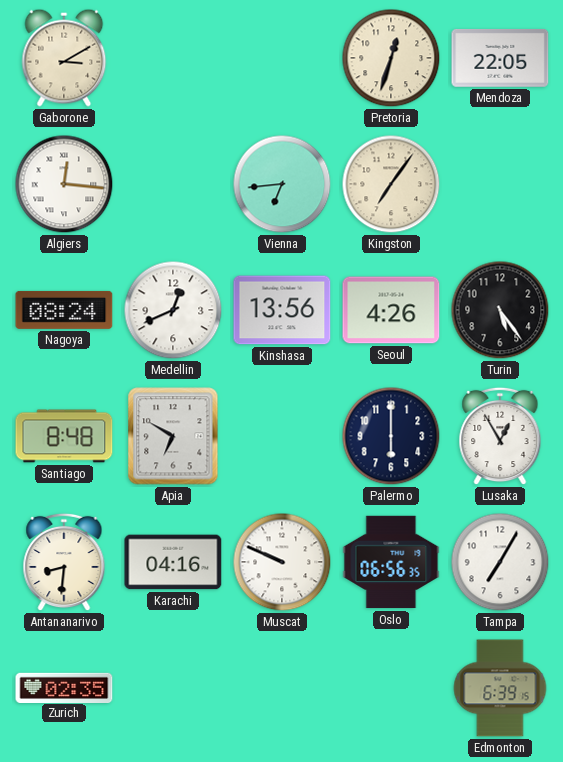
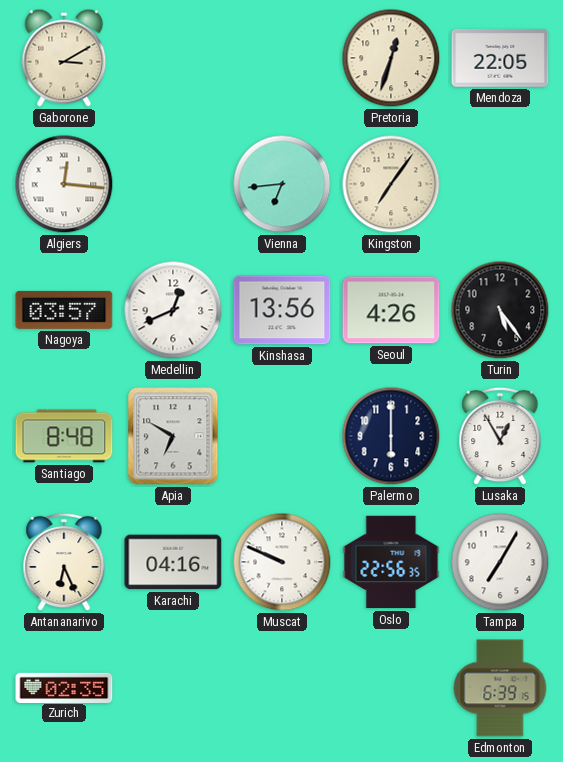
Nagoya: 08:24 -> 03:57 (64, 310)
Antananarivo: 8:31 -> 6:26 (64, 562)
Oslo: 06:56 -> 22:56 (391, 562)
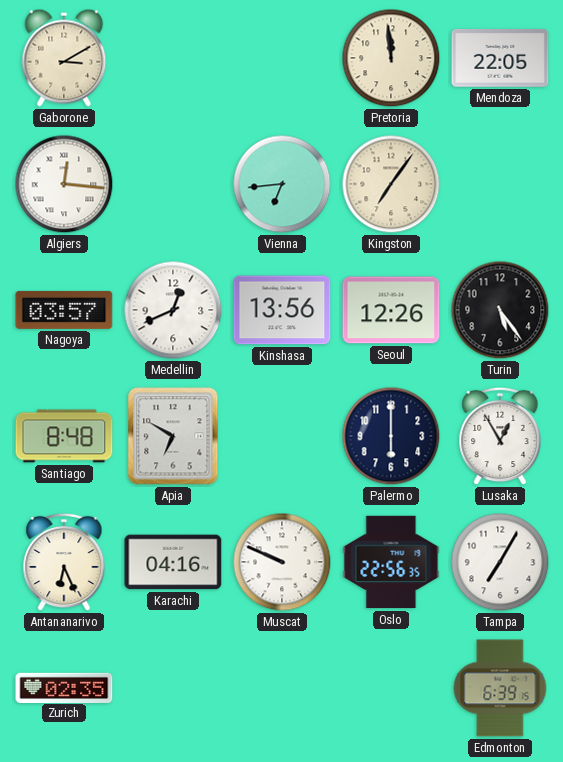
Pretoria: 12:33 -> 11:59 (391, 58)
Seoul: 4:26 -> 12:26 (391, 310)
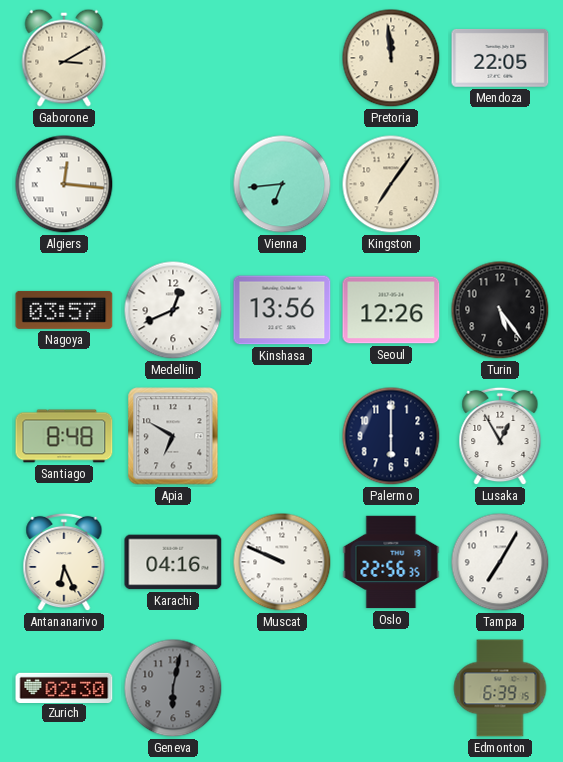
Zurich: 02:35 -> 02:30 (64, 687)
Geneva: none -> 6:02 (173, 688)
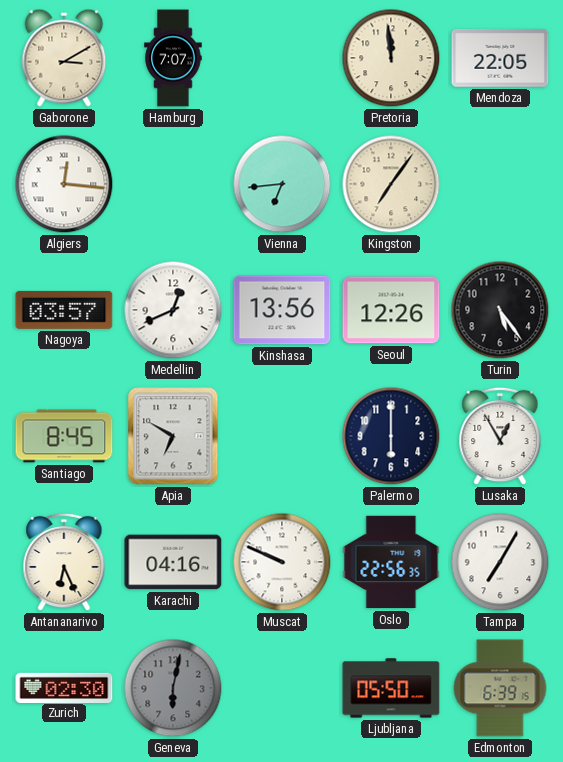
Hamburg: none -> 7:07 (173, 58)
Santiago: 8:48 -> 8:45 (64, 436)
Ljubljana: none -> 05:50 (391, 688)
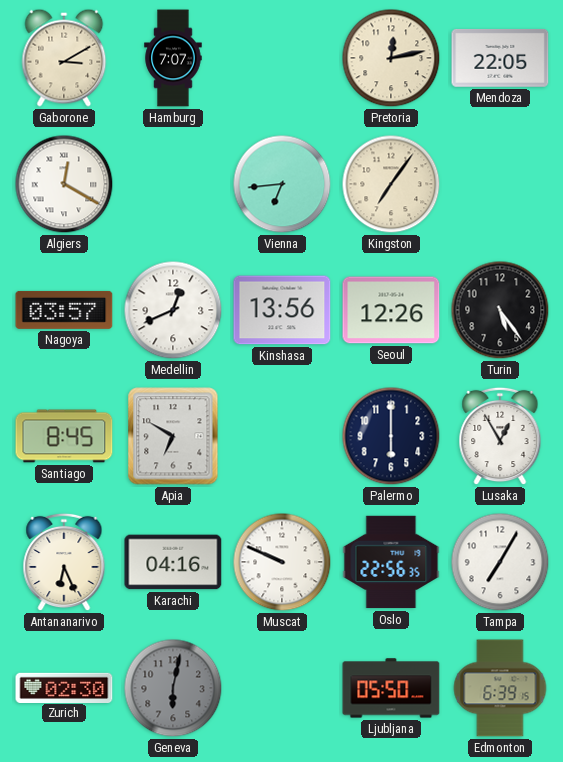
Pretoria: 11:59 -> 12:13 (391, 58)
Algiers: 12:16 -> 12:20 (64, 184)
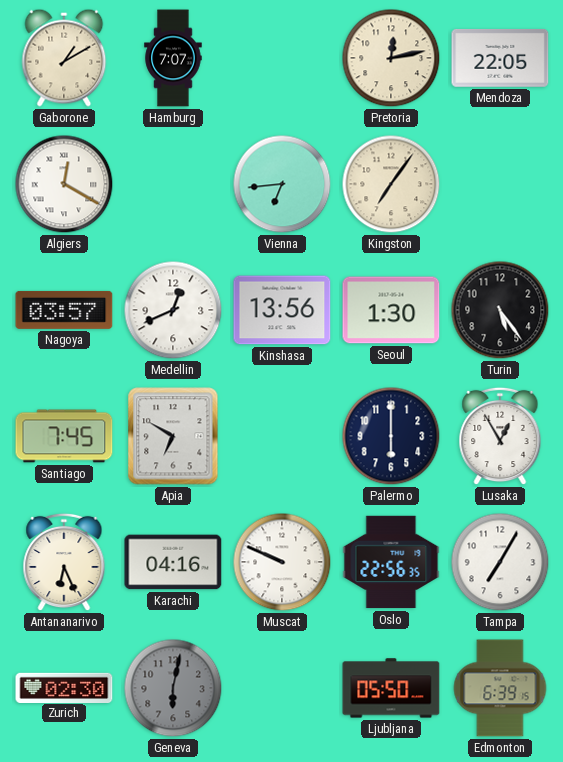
Gaborone: 3:10 -> 1:10 (64, 58)
Seoul: 12:26 -> 1:30 (391, 310)
Santiago: 8:45 -> 7:45 (64, 436)
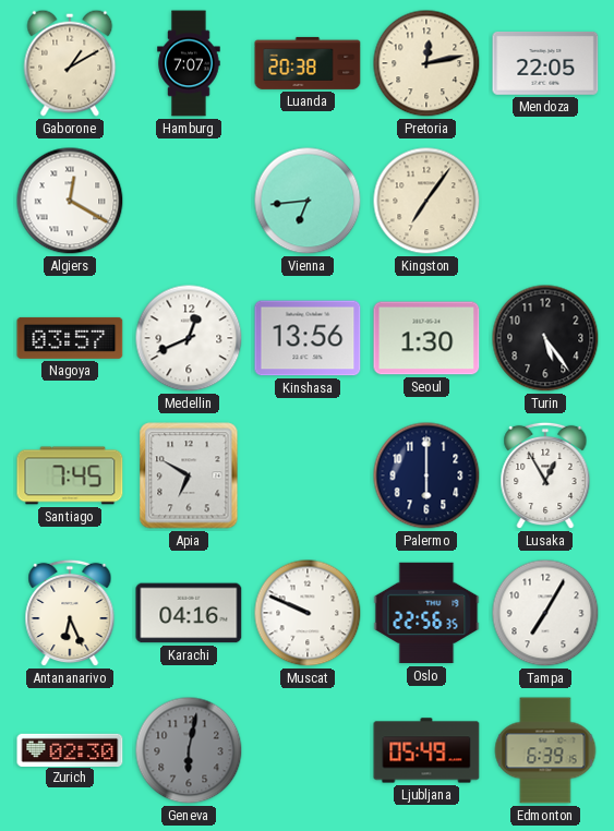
Luanda: none -> 20:38 (308, 63)
Ljubljana: 05:50 -> 05:49 (426, 750)
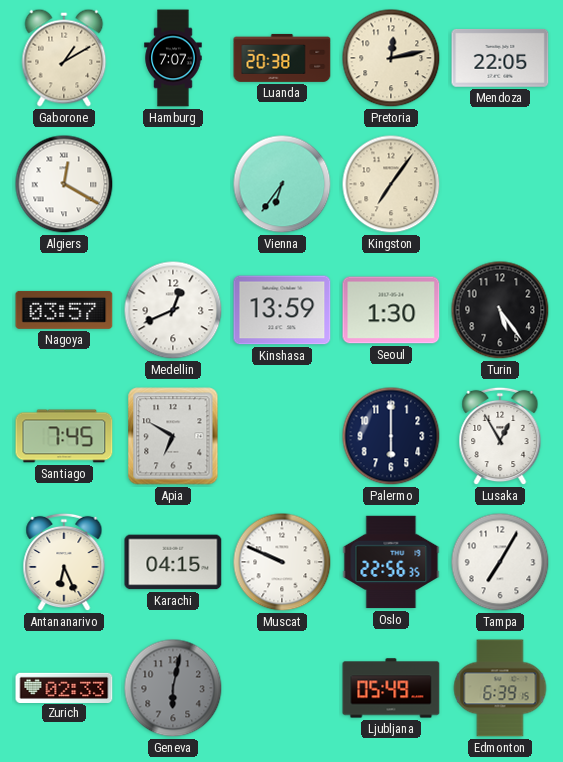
Vienna: 6:44 -> 6:36 (282, 184)
Kinshasa: 13:56 -> 13:59 (282, 310)
Karachi: 04:16 -> 04:15 (173, 562)
Zurich: 02:30 -> 02:33 (64, 687)
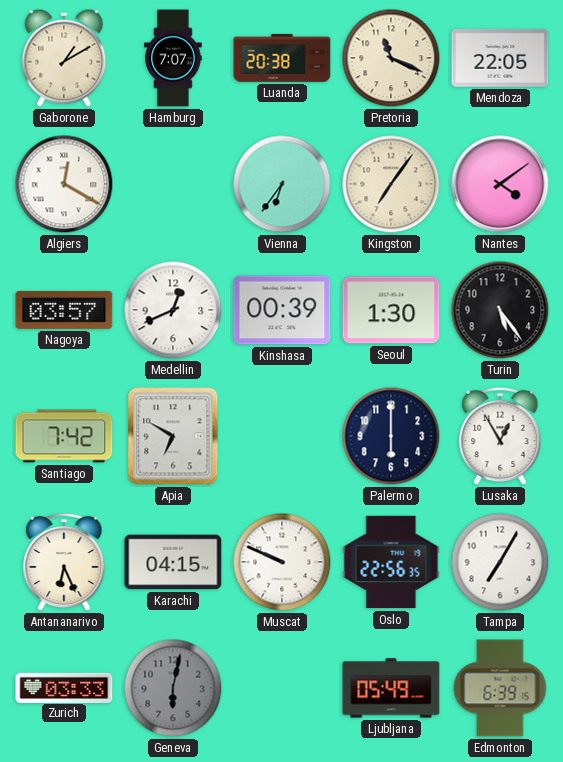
Pretoria: 12:13 -> 11:19 (391, 58)
Nantes: none -> 4:09 (500, 184)
Kinshasa: 13:59 -> 00:39 (282, 310)
Santiago: 7:45 -> 7:42 (64, 436)
Zurich: 02:33 -> 03:33 (64, 687)
